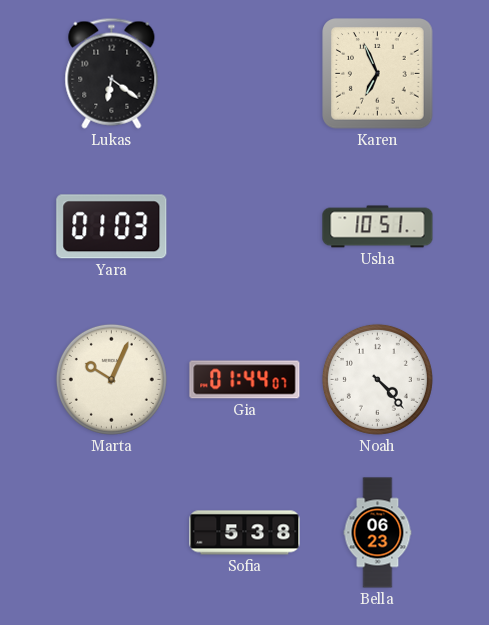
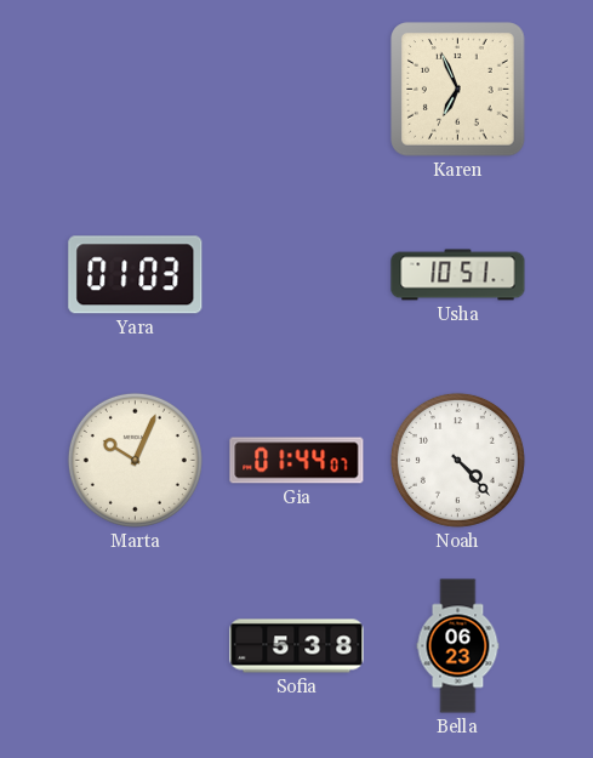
Lukas: 6:21 -> none (112, 73)
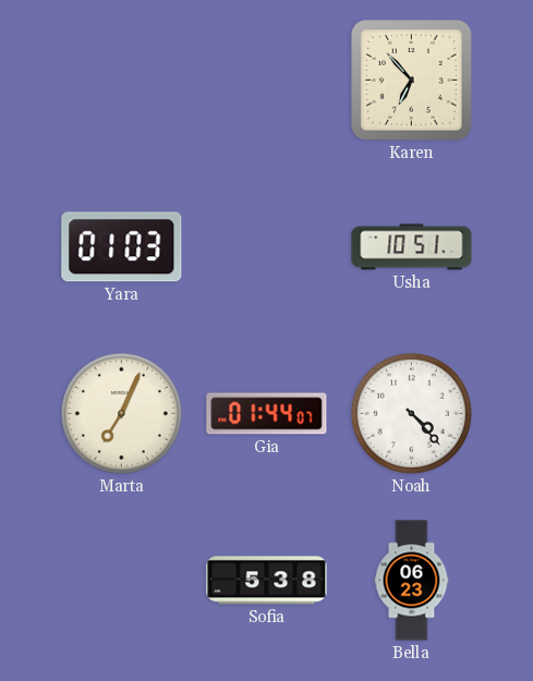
Karen: 6:56 -> 6:53 (412, 81)
Marta: 10:04 -> 7:04 (121, 413)
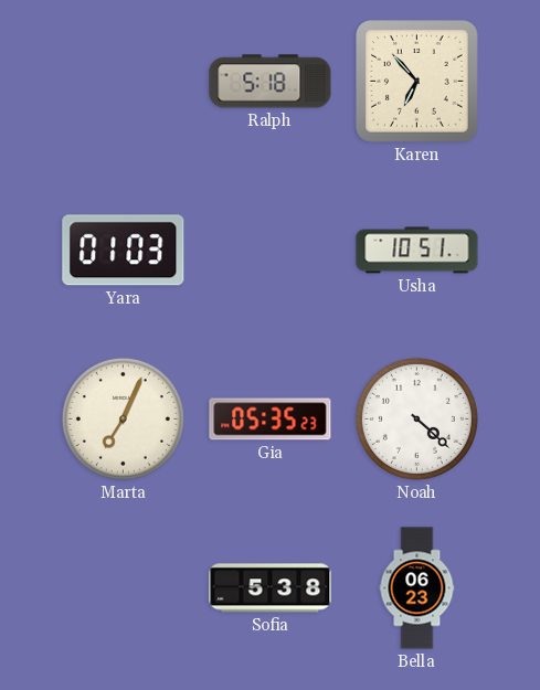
Ralph: none -> 5:18 (271, 82)
Gia: 01:44 -> 05:35 (271, 420)
Noah: 4:23 -> 4:22 (416, 418)
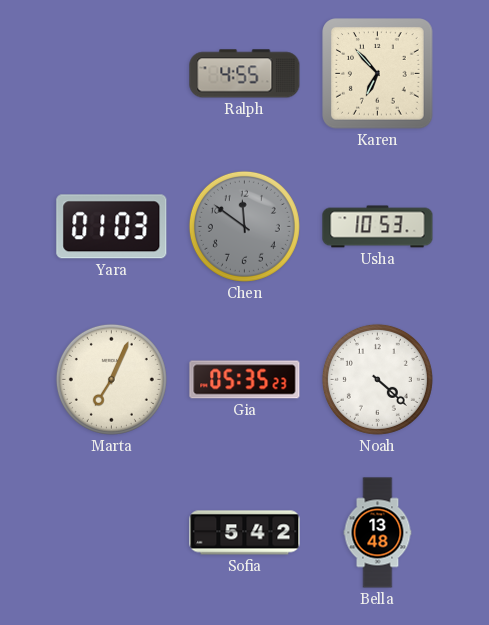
Ralph: 5:18 -> 4:55 (245, 74)
Chen: none -> 11:51 (244, 226)
Usha: 10:51 -> 10:53 (378, 227)
Sofia: 5:38 -> 5:42 (245, 533)
Bella: 06:23 -> 13:48 (378, 533)
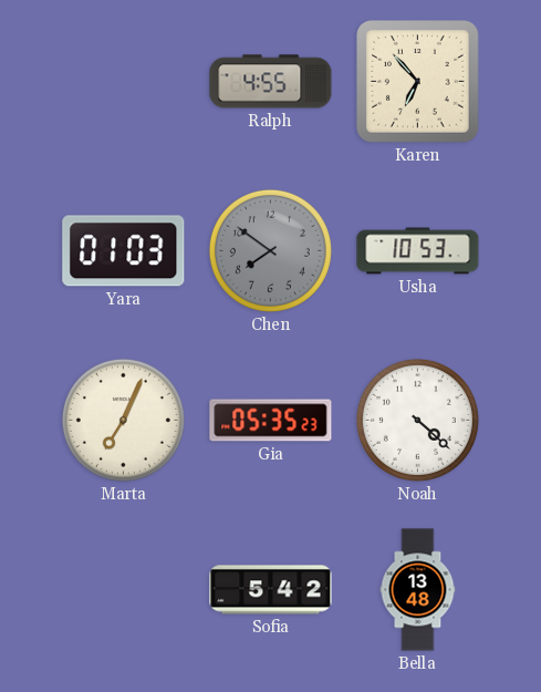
Chen: 11:51 -> 7:51 (270, 250)
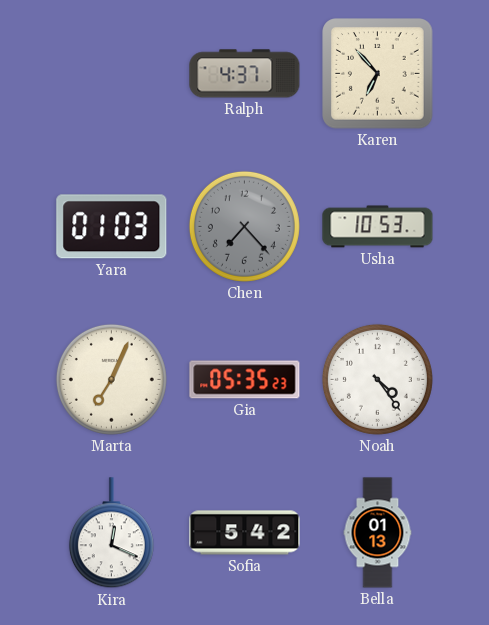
Ralph: 4:55 -> 4:37 (245, 74)
Chen: 7:51 -> 7:23 (244, 226)
Noah: 4:22 -> 4:24 (377, 379)
Kira: none -> 12:19 (111, 533)
Bella: 13:48 -> 01:13 (378, 533)
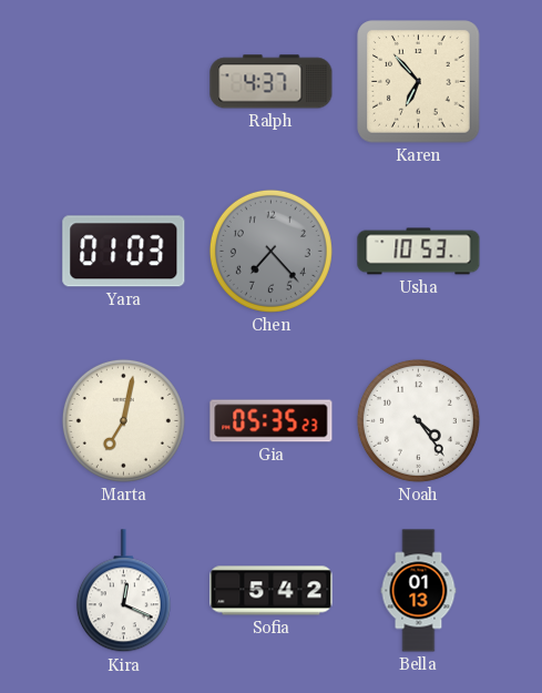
Marta: 7:04 -> 7:02 (123, 420)
